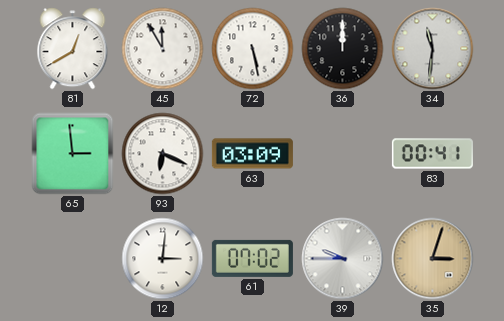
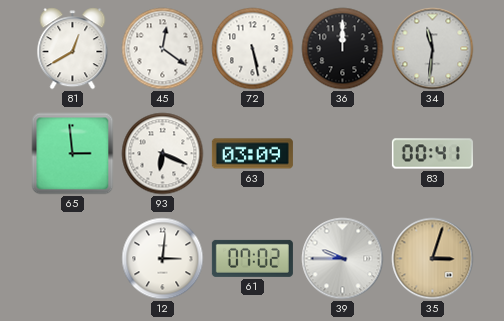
45: 11:55 -> 12:21 (163, 49)
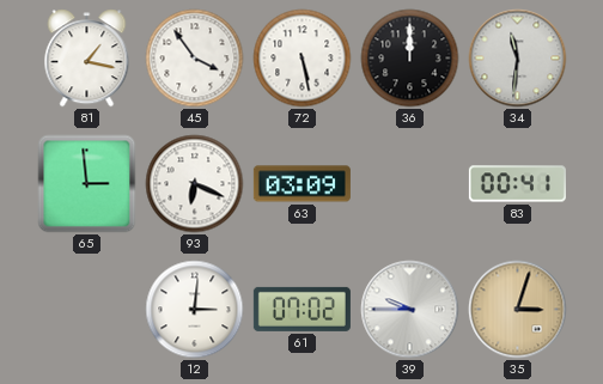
81: 12:40 -> 1:17 (87, 59)
45: 12:21 -> 3:54 (195, 59)
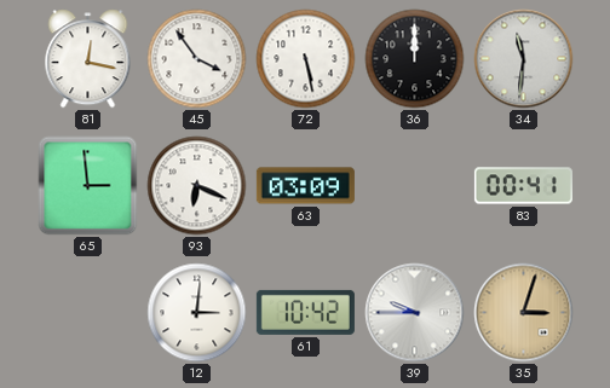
81: 1:17 -> 12:17 (88, 59)
61: 07:02 -> 10:42 (305, 312)
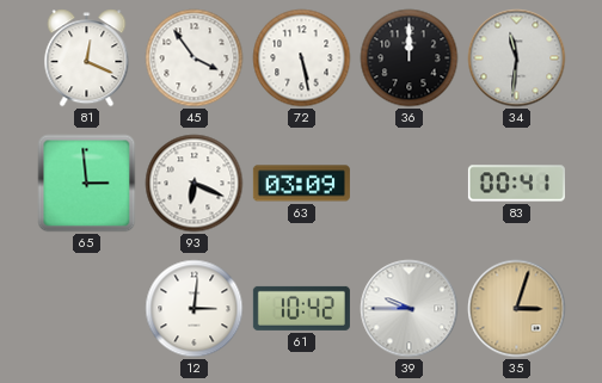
81: 12:17 -> 12:19 (87, 58)
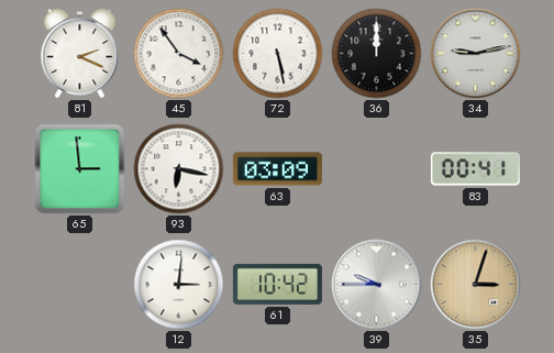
81: 12:19 -> 2:19 (80, 54)
34: 11:31 -> 9:13 (476, 54)
93: 6:19 -> 6:17 (179, 169)
